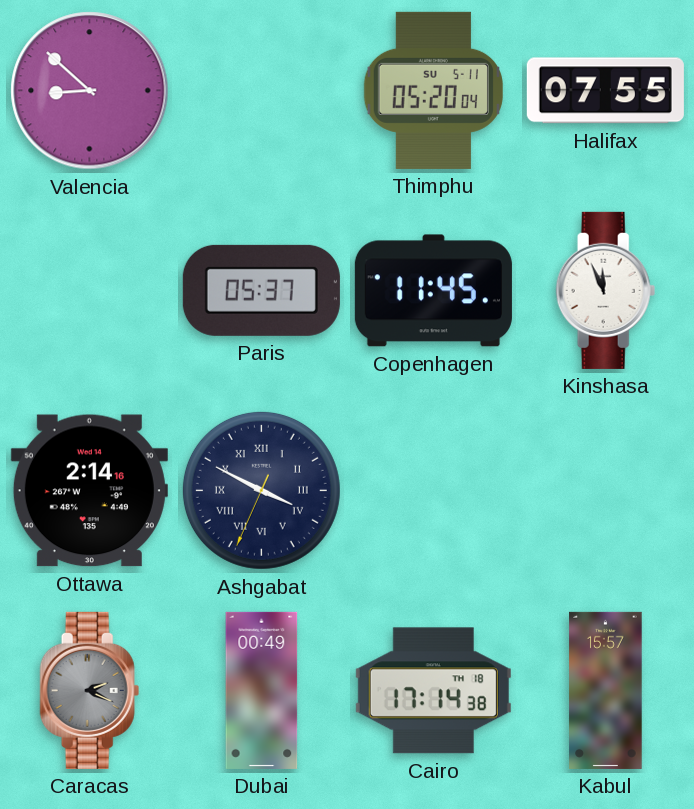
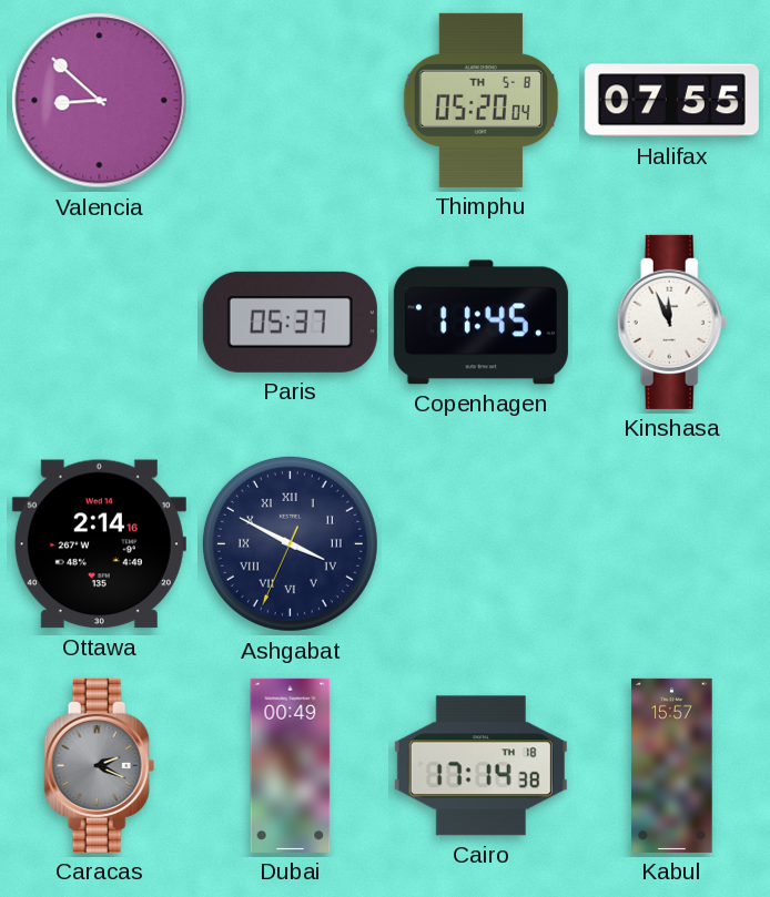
Thimphu date: SU 5-11 -> TH 5-8 (480, 100)
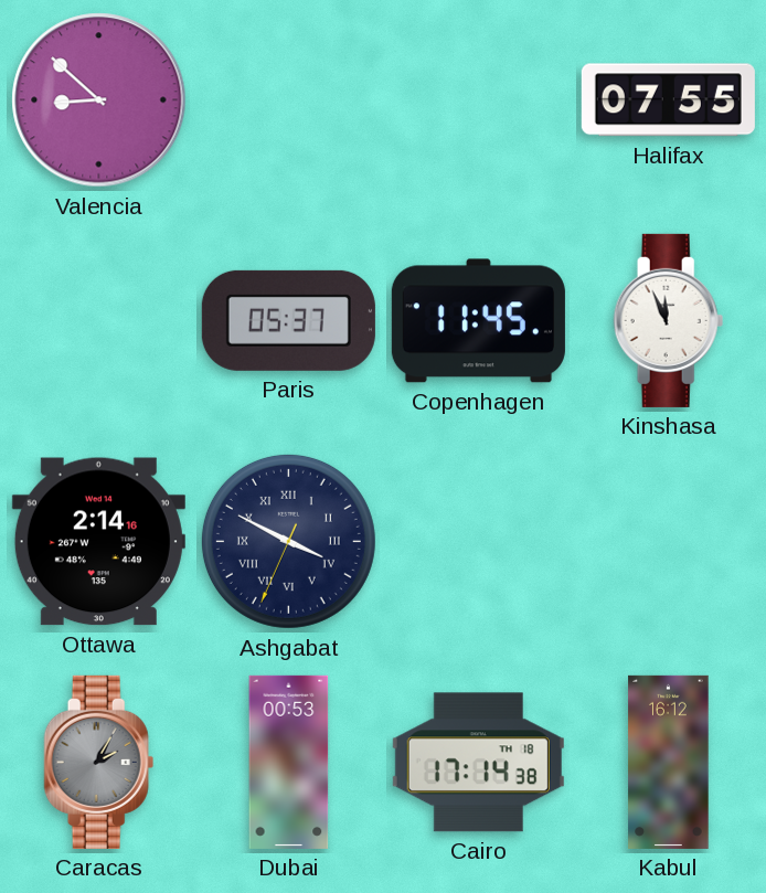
Thimphu: 05:20 -> none (480, 100)
Caracas: 2:19 -> 2:05 (99, 762)
Dubai: 00:49 -> 00:53 (289, 762)
Kabul: 15:57 -> 16:12 (669, 762)
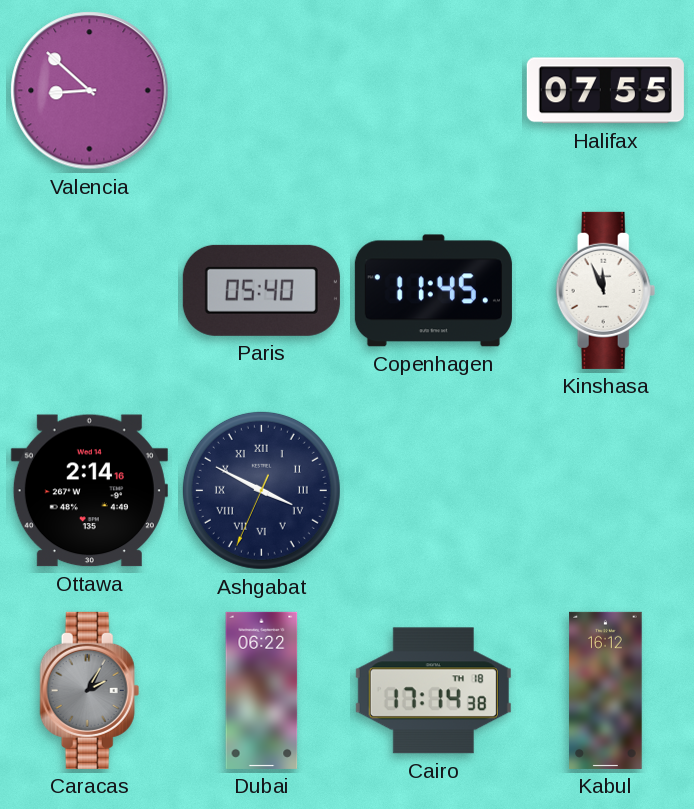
Paris: 05:37 -> 05:40 (261, 290)
Dubai: 00:53 -> 06:22 (262, 690)
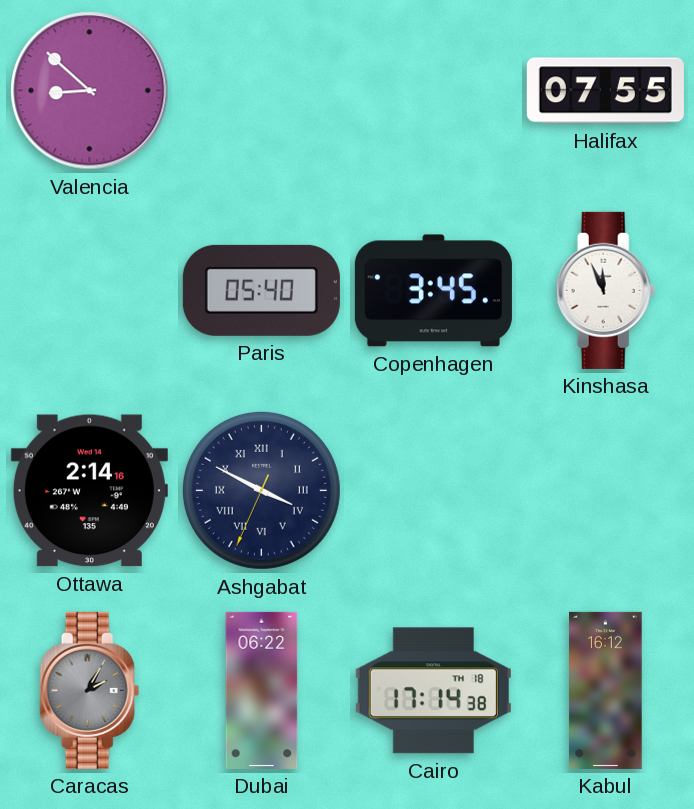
Copenhagen: 11:45 -> 3:45 (433, 291)
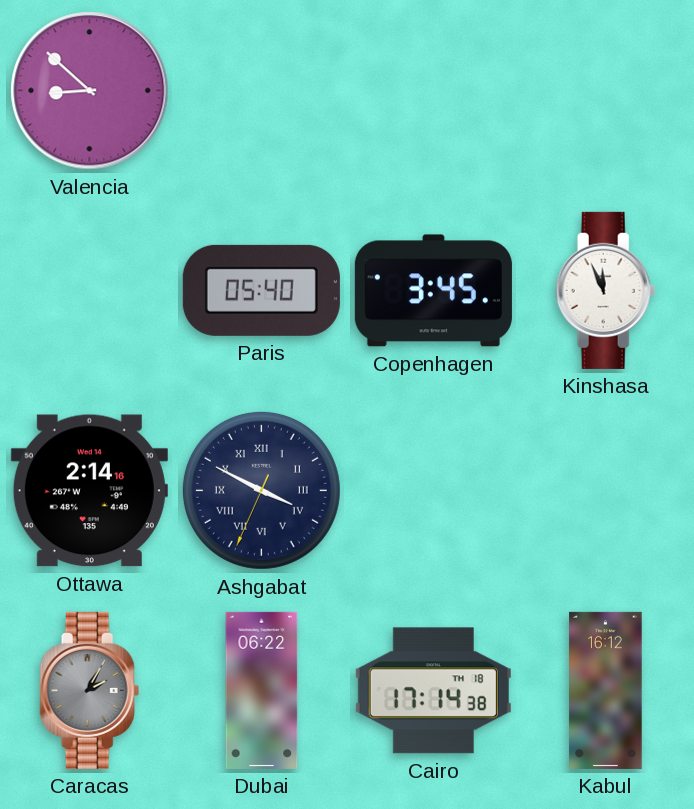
Halifax: 07:55 -> none (605, 91)
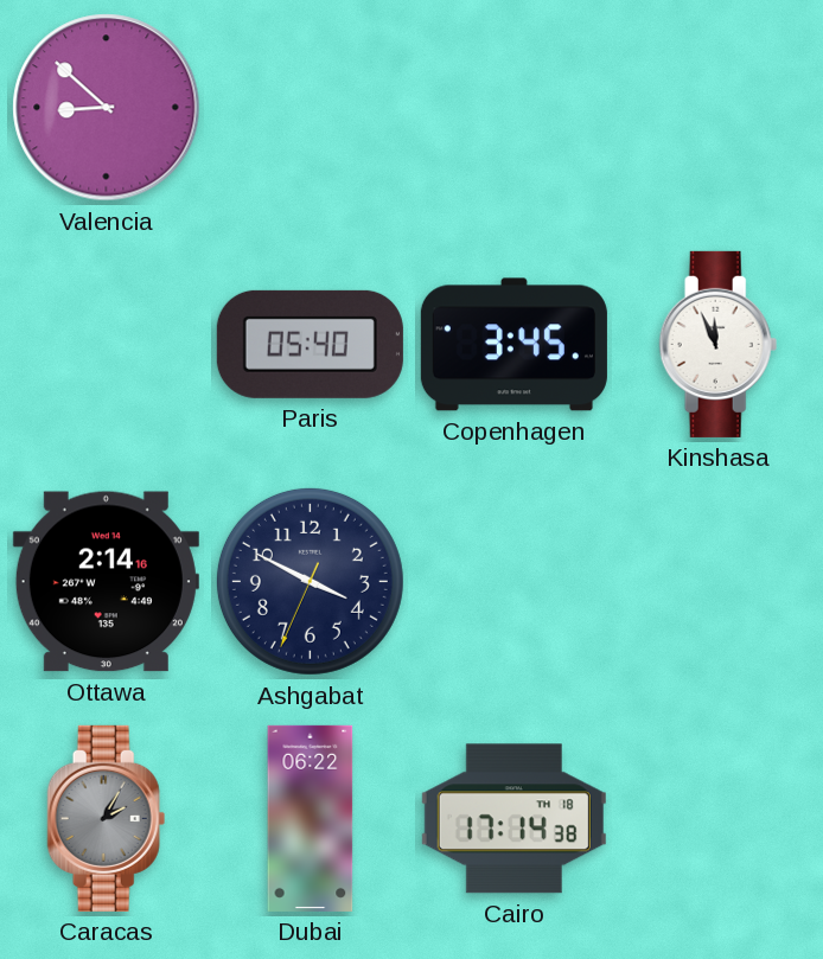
Ashgabat numerals: Roman -> Arabic (310, 581)
Kabul: 16:12 -> none (606, 690)
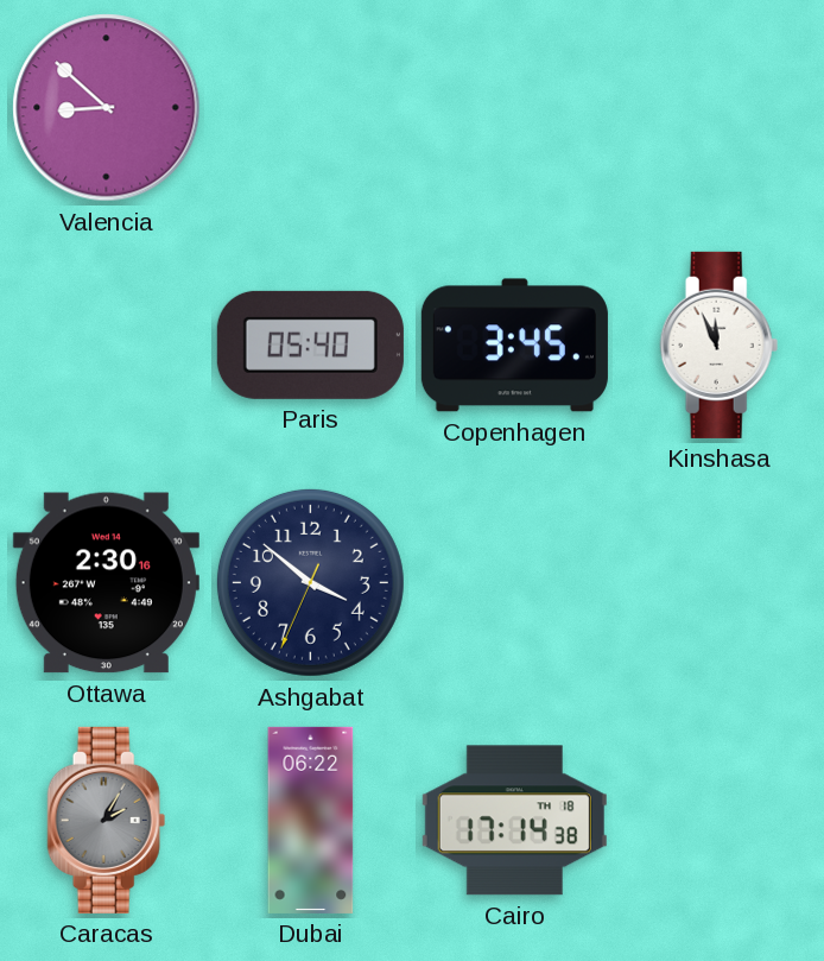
Ottawa: 2:14 -> 2:30 (106, 583)
Ashgabat: 3:49 -> 3:51 (310, 582)
